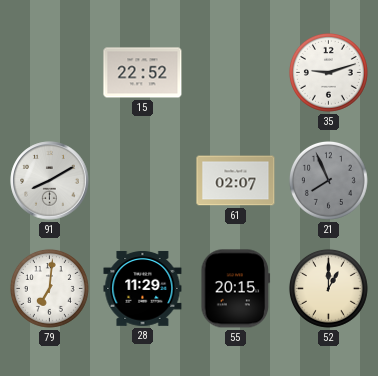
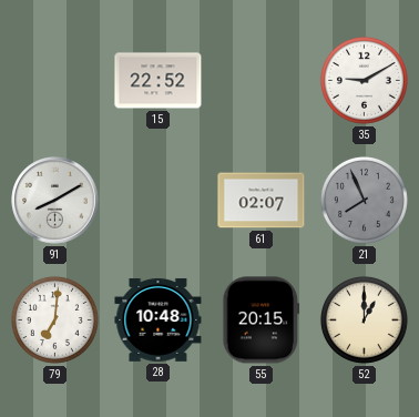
35: 9:12 -> 9:10 (364, 80)
28: 11:29 -> 10:48 (159, 319)
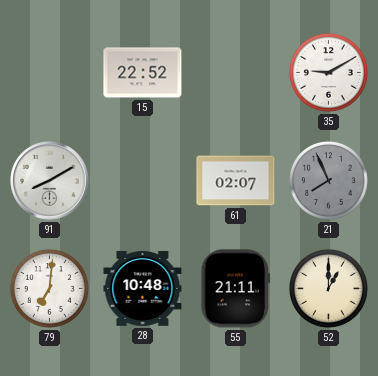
55: 20:15 -> 21:11 (236, 289)
